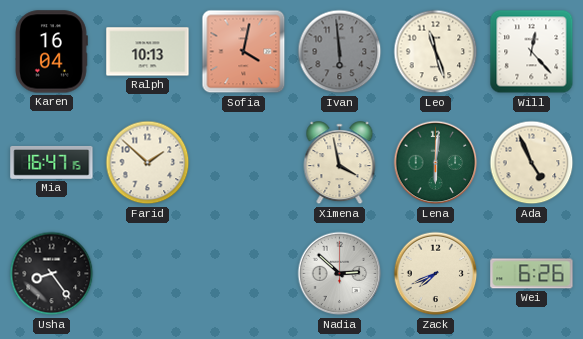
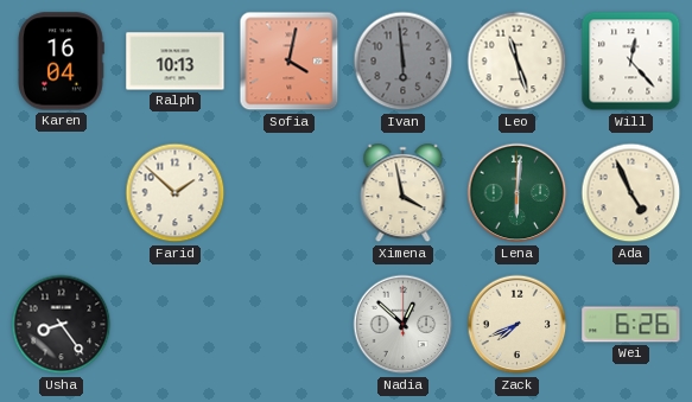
Mia: 16:47 -> none (52, 162)
Nadia: 2:52 -> 12:52 (404, 325)
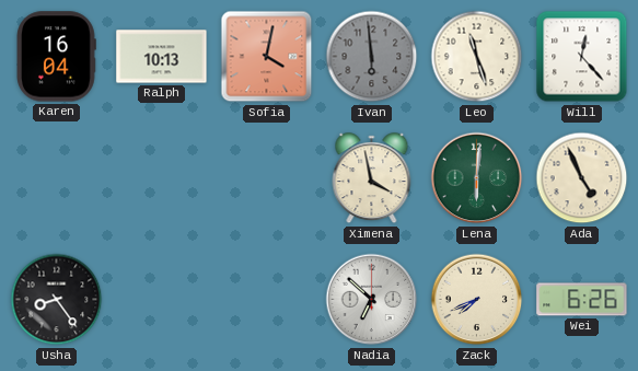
Farid: 1:52 -> none (176, 193)
Nadia: 12:52 -> 6:52 (372, 300)
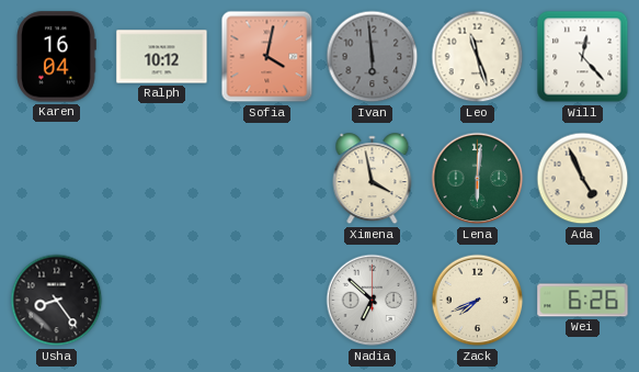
Ralph: 10:13 -> 10:12 (162, 57)
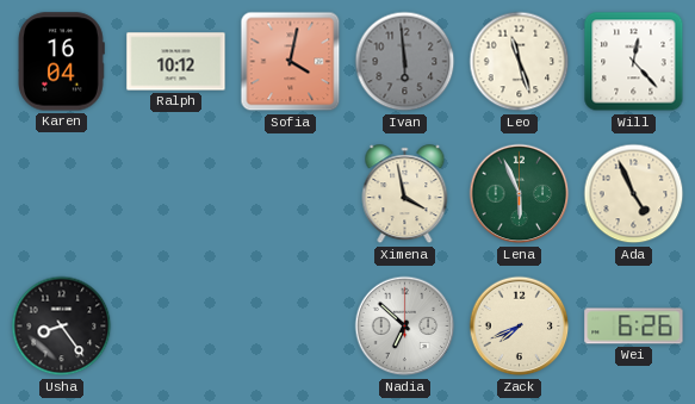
Lena: 6:01 -> 5:56 (520, 194)
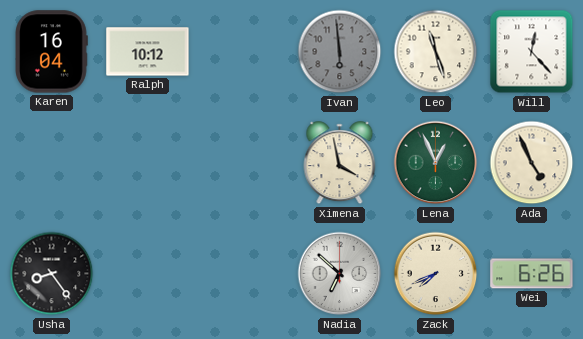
Sofia: 4:02 -> none (291, 62)
Lena: 5:56 -> 12:56 (436, 163)
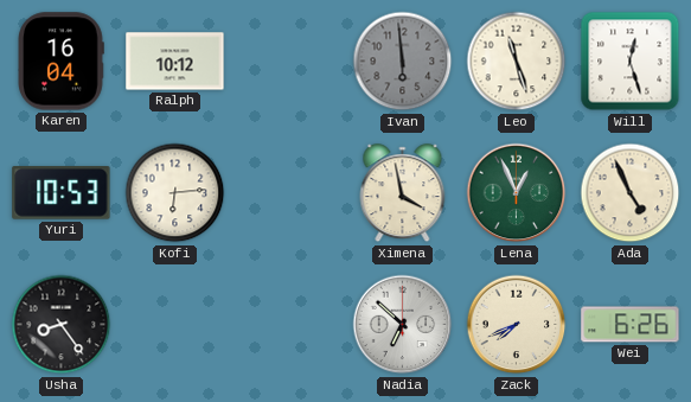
Will: 12:23 -> 12:27 (631, 62)
Yuri: none -> 10:53 (62, 193)
Kofi: none -> 6:14 (175, 193)
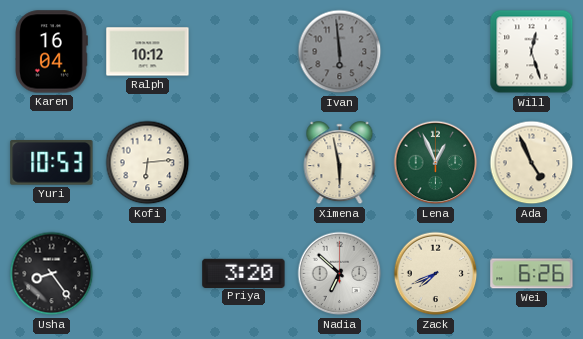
Leo: 11:27 -> none (517, 62)
Ximena: 3:58 -> 5:58 (340, 163)
Priya: none -> 3:20 (244, 273)
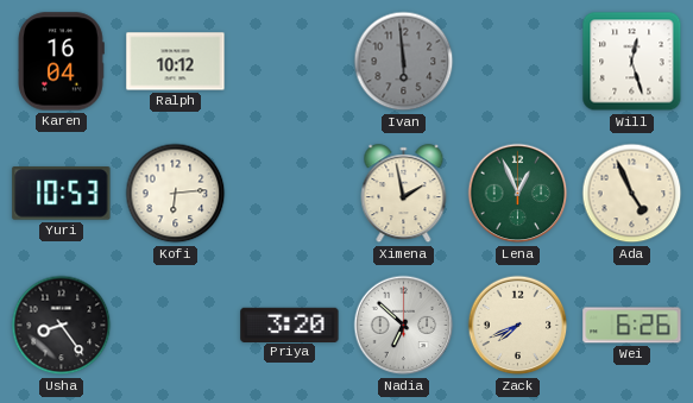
Ximena: 5:58 -> 1:58 (404, 194)
